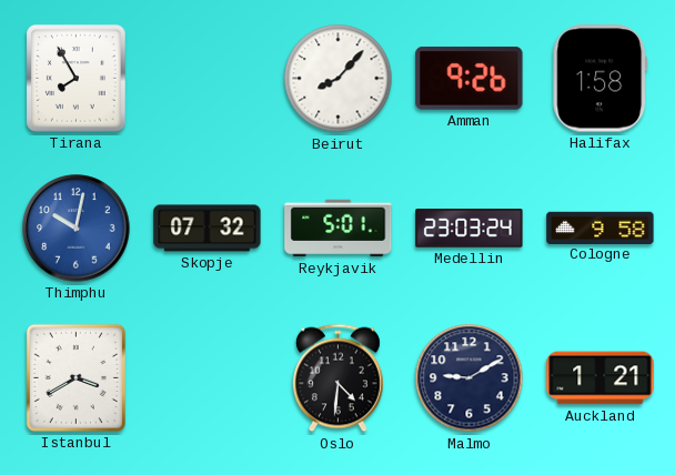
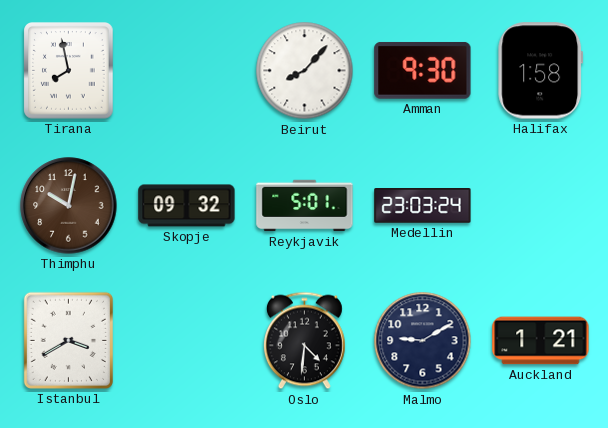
Tirana: 7:55 -> 7:58 (69, 71)
Amman: 9:26 -> 9:30 (423, 71)
Thimphu dial: blue -> brown (69, 206)
Skopje: 07:32 -> 09:32 (187, 206)
Cologne: 9:58 -> none (601, 228)
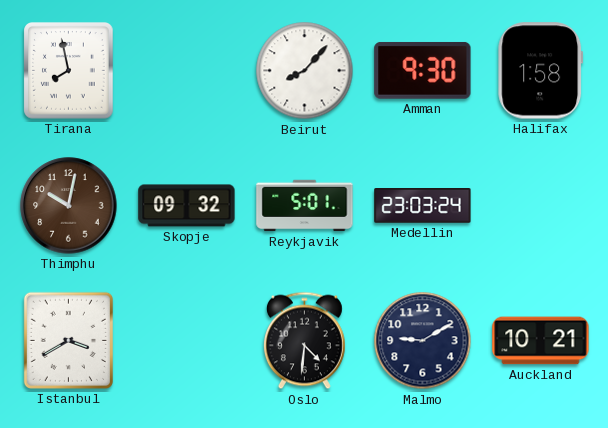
Auckland: 1:21 -> 10:21 (541, 341)
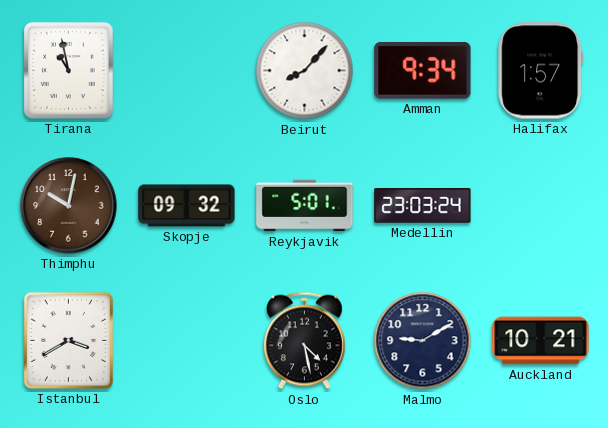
Tirana: 7:58 -> 10:58 (69, 71)
Amman: 9:30 -> 9:34 (423, 71)
Halifax: 1:58 -> 1:57 (541, 71)
Oslo: 4:31 -> 4:28 (304, 341)
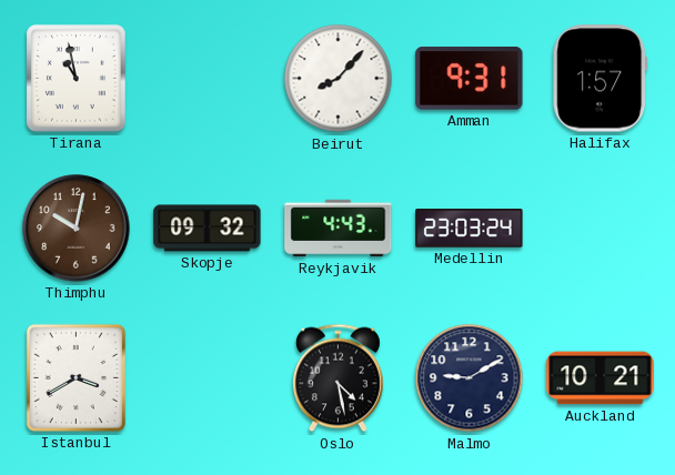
Amman: 9:34 -> 9:31 (470, 79)
Reykjavik: 5:01 -> 4:43 (339, 229)
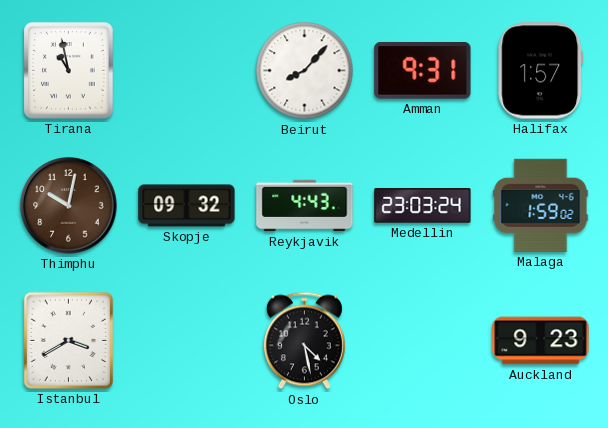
Malaga: none -> 1:59 (541, 205)
Malmo: 9:10 -> none (470, 378)
Auckland: 10:21 -> 9:23 (541, 341)
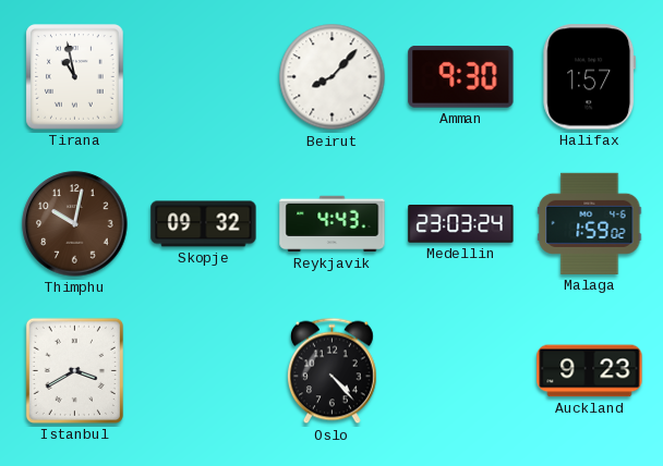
Amman: 9:31 -> 9:30 (461, 77)
Oslo: 4:28 -> 4:23 (331, 371)
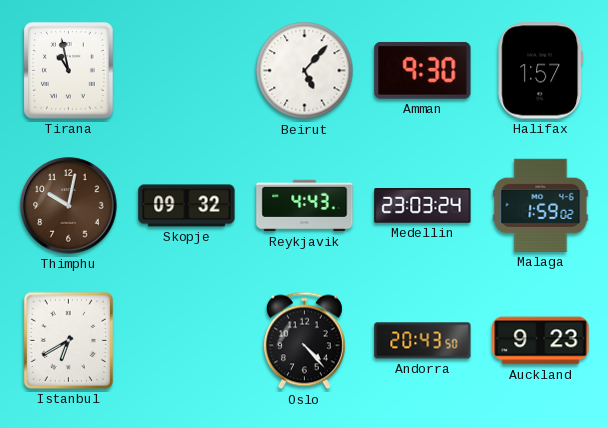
Beirut: 8:07 -> 5:07 (305, 71)
Istanbul: 3:40 -> 6:40 (68, 340)
Andorra: none -> 20:43 (423, 341)
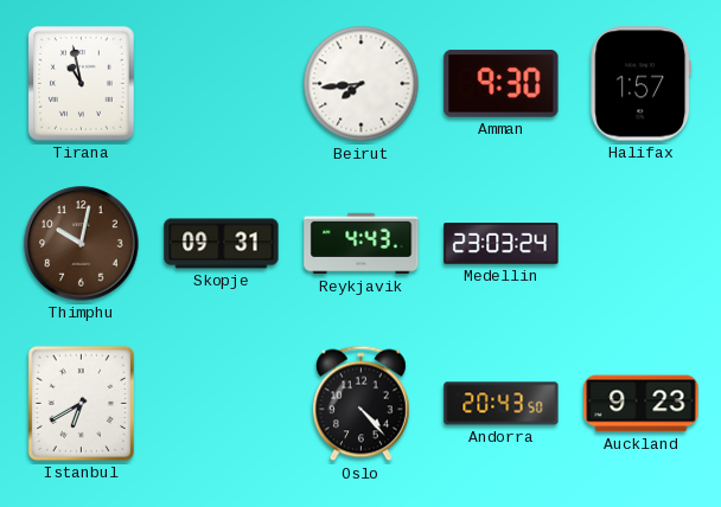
Beirut: 5:07 -> 7:44 (362, 84)
Skopje: 09:32 -> 09:31 (222, 244)
Malaga: 1:59 -> none (541, 205)
